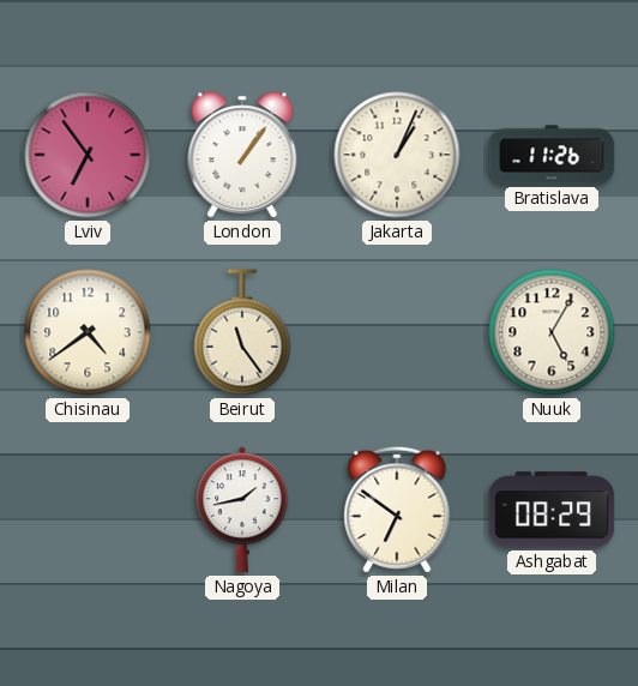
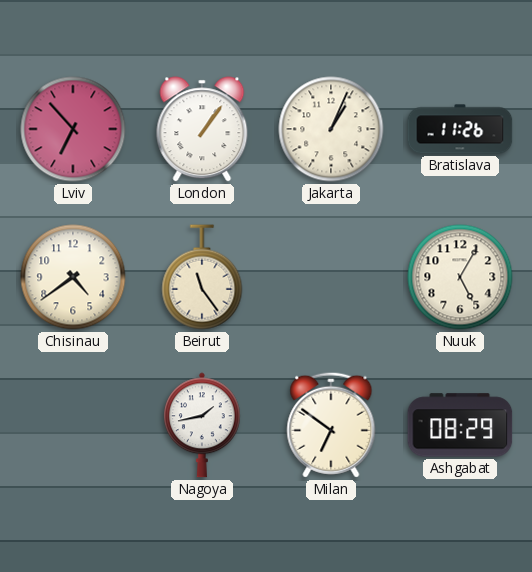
Lviv: 6:54 -> 6:53 (73, 129)
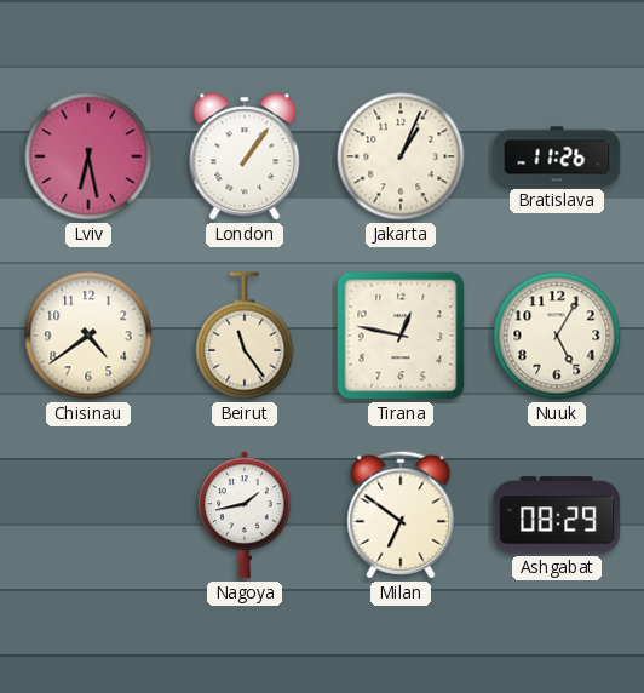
Lviv: 6:53 -> 6:28 (88, 156)
Tirana: none -> 12:47 (401, 336)
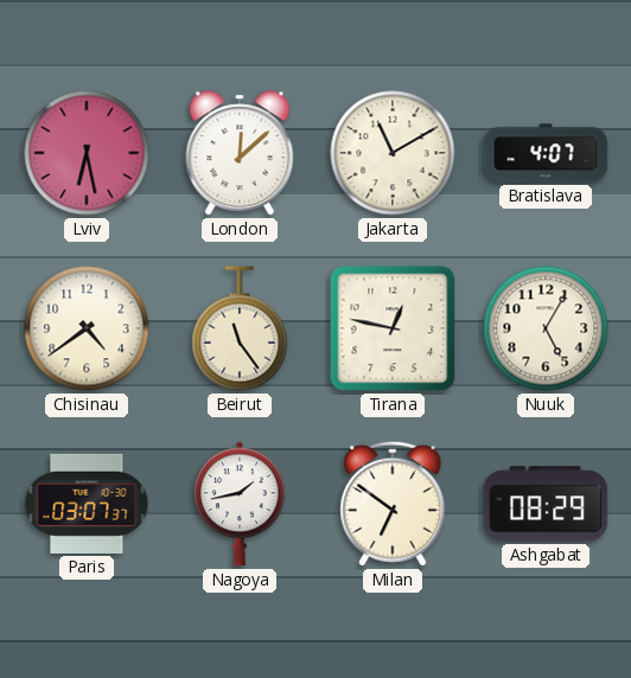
London: 1:06 -> 12:08 (240, 153)
Jakarta: 1:04 -> 11:10 (393, 153)
Bratislava: 11:26 -> 4:07 (546, 153)
Paris: none -> 03:07 (87, 504)
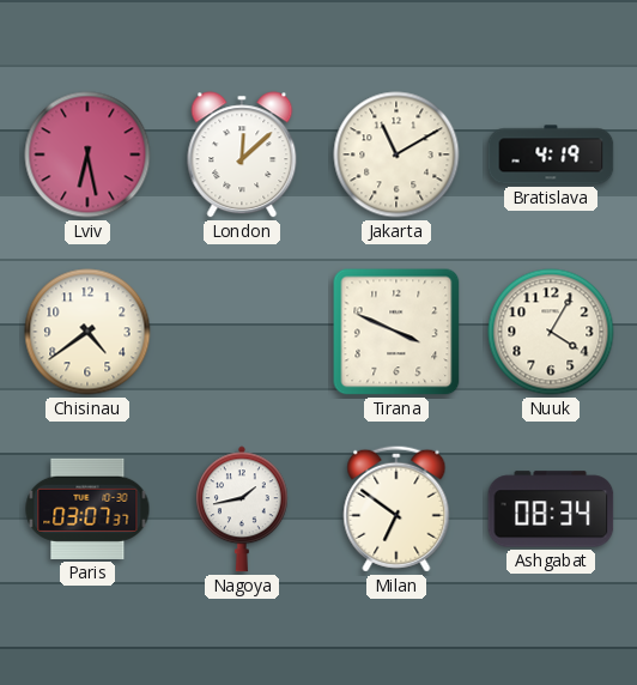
Bratislava: 4:07 -> 4:19 (551, 154)
Beirut: 11:24 -> none (240, 328)
Tirana: 12:47 -> 3:49 (396, 332)
Nuuk: 5:05 -> 4:05 (551, 332)
Ashgabat: 08:29 -> 08:34 (551, 509)
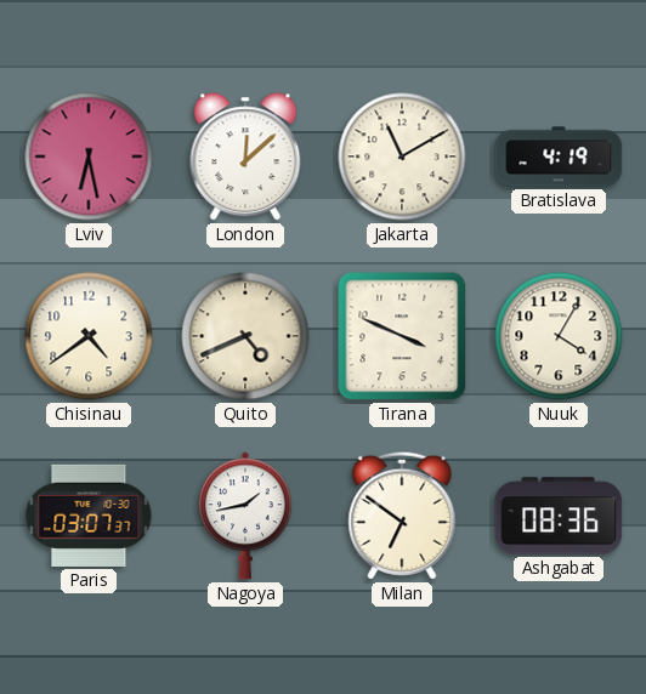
Quito: none -> 4:41 (245, 336)
Ashgabat: 08:34 -> 08:36 (559, 516)
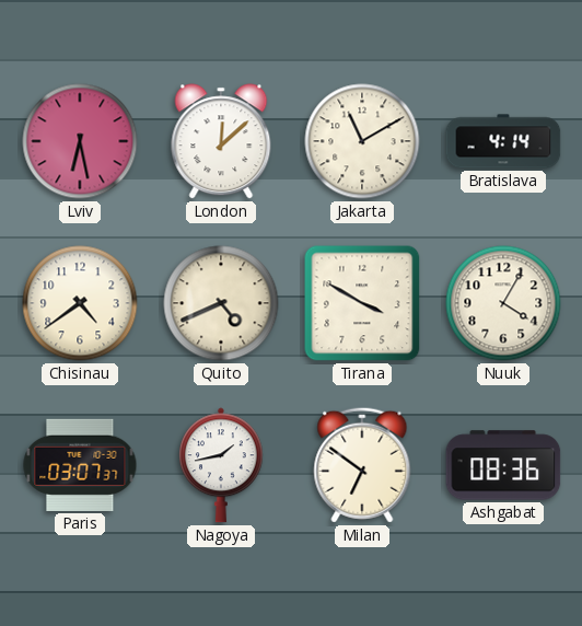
Bratislava: 4:19 -> 4:14 (503, 141)
Tirana: 3:49 -> 3:50 (362, 303)
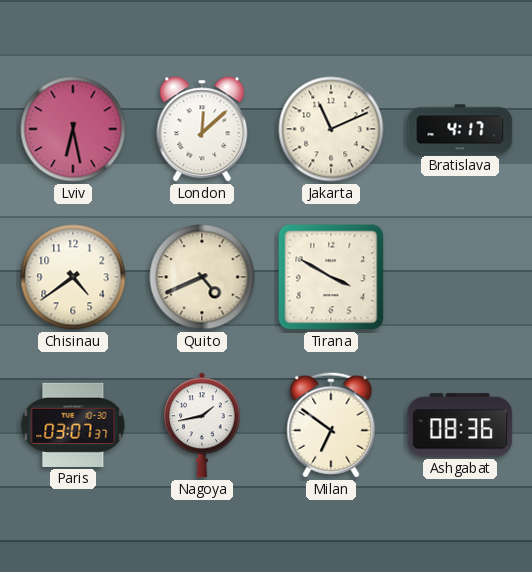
Jakarta: 11:10 -> 11:11 (331, 129)
Bratislava: 4:14 -> 4:17 (460, 129)
Nuuk: 4:05 -> none (503, 303)
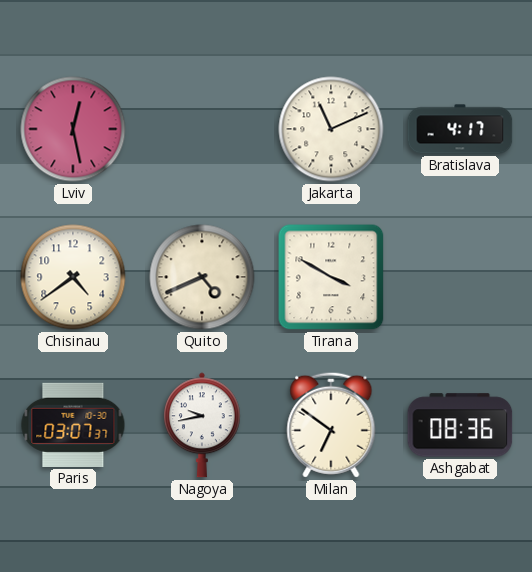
Lviv: 6:28 -> 12:28 (73, 129)
London: 12:08 -> none (202, 129)
Nagoya: 1:43 -> 9:43 (203, 425)
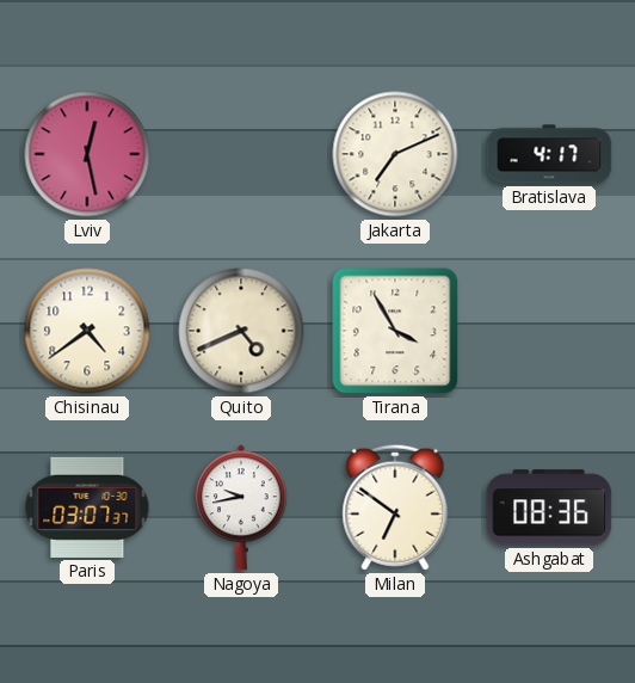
Jakarta: 11:11 -> 7:11 (395, 154)
Tirana: 3:50 -> 3:55 (395, 331)
